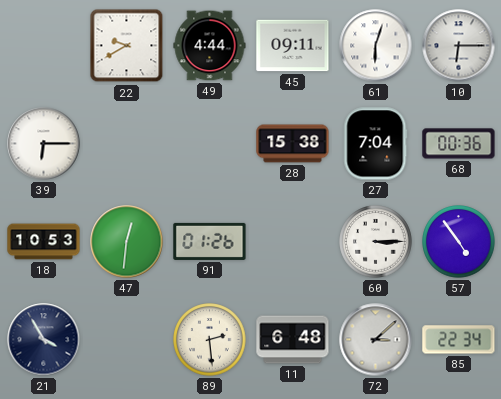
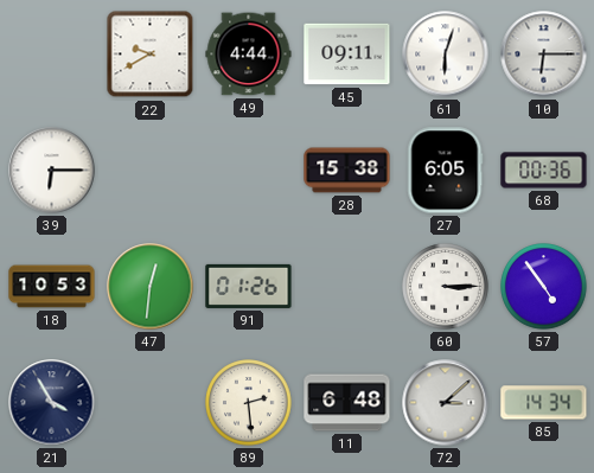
27: 7:04 -> 6:05 (446, 171)
85: 22:34 -> 14:34 (544, 403)
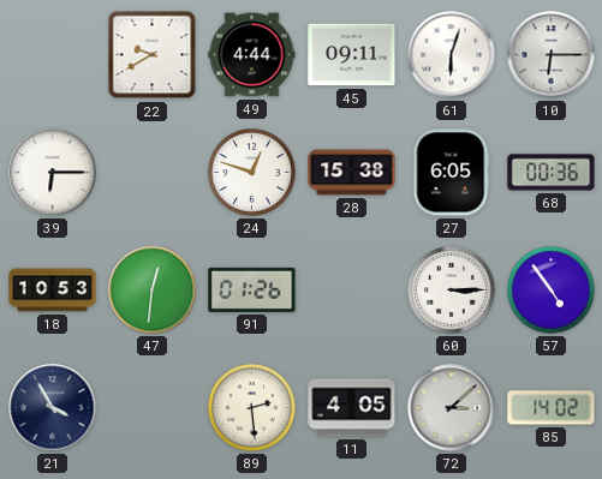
24: none -> 12:48 (252, 173)
11: 6:48 -> 4:05 (352, 408)
85: 14:34 -> 14:02 (552, 408)
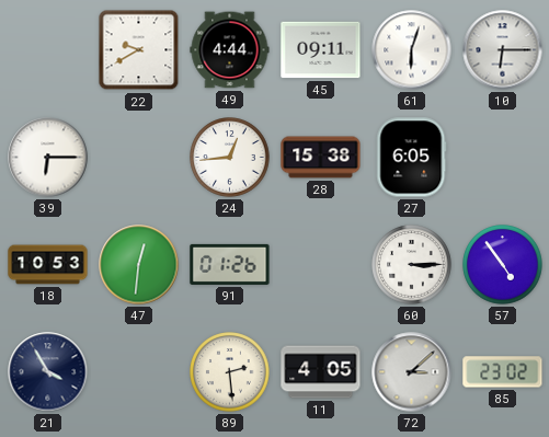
24: 12:48 -> 12:44 (230, 158)
68: 00:36 -> none (552, 173)
85: 14:02 -> 23:02 (503, 372)
